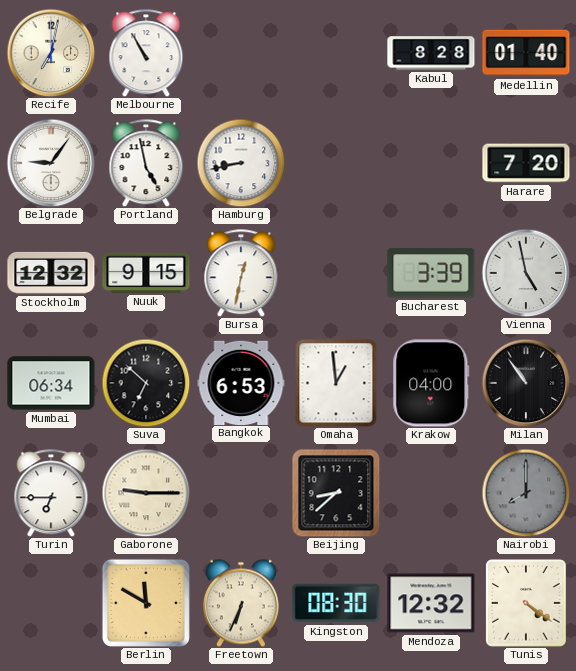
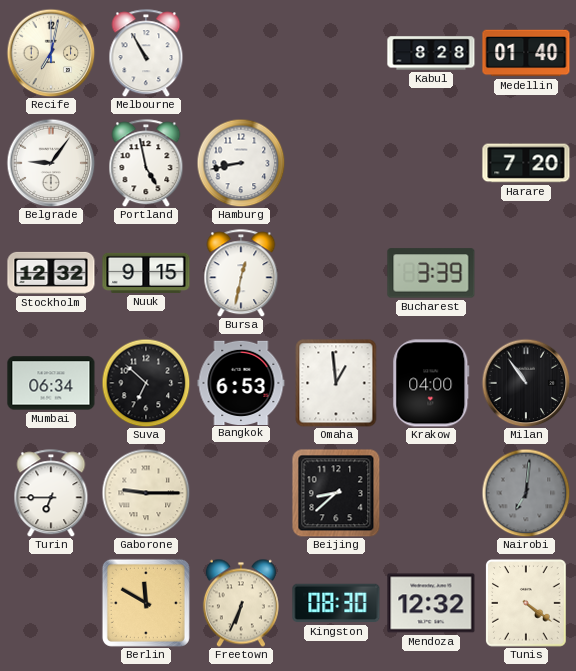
Vienna: 4:58 -> none (526, 273)
Nairobi: 8:00 -> 7:01 (526, 493)
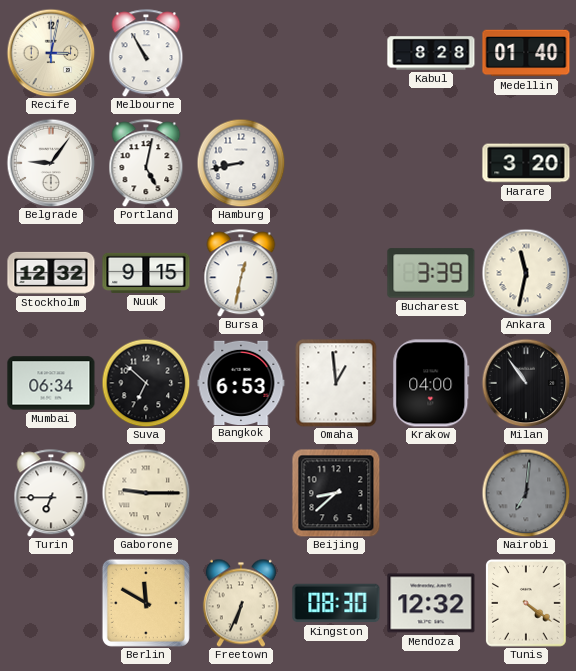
Recife: 7:02 -> 3:02 (51, 53)
Portland: 4:58 -> 5:02 (146, 163)
Harare: 7:20 -> 3:20 (526, 163)
Ankara: none -> 11:32 (526, 273)
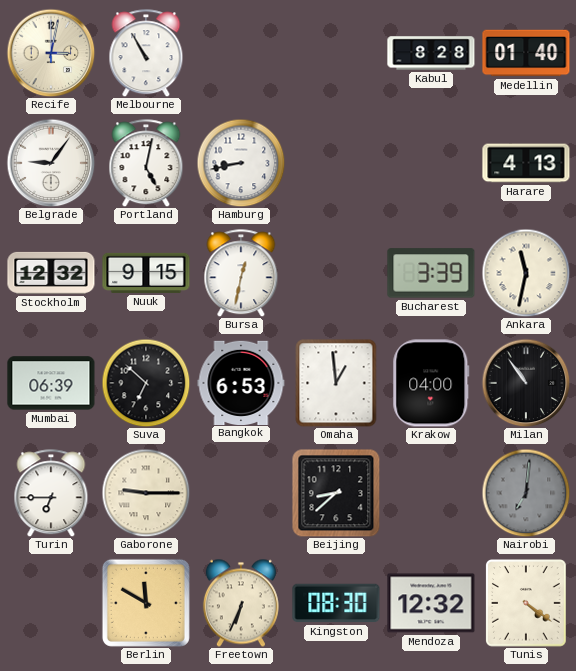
Harare: 3:20 -> 4:13 (526, 163)
Mumbai: 06:34 -> 06:39 (51, 383)
